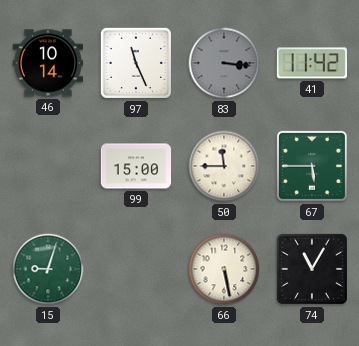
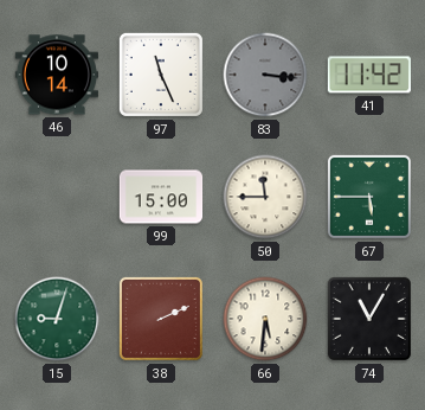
38: none -> 2:11 (161, 319)
66: 5:28 -> 5:31 (265, 319)
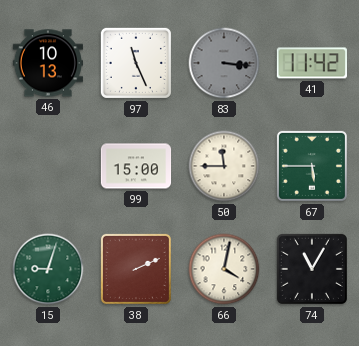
46: 10:14 -> 10:13 (47, 63)
66: 5:31 -> 4:02 (224, 269)
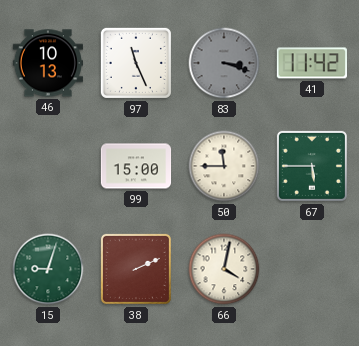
83: 3:16 -> 3:18 (224, 63)
74: 11:05 -> none (312, 269)
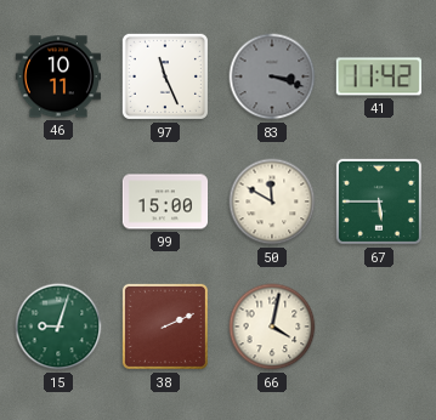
46: 10:13 -> 10:11 (57, 76)
50: 11:45 -> 11:50 (272, 202)
